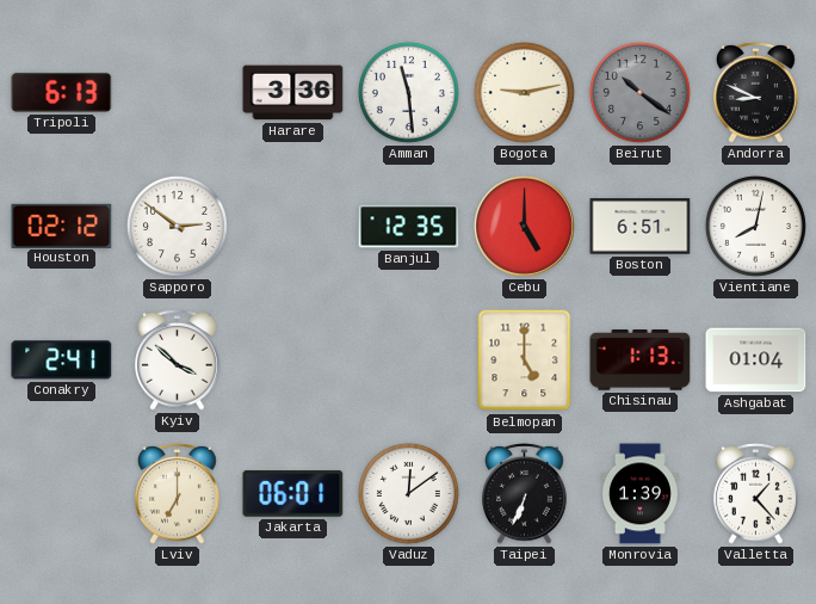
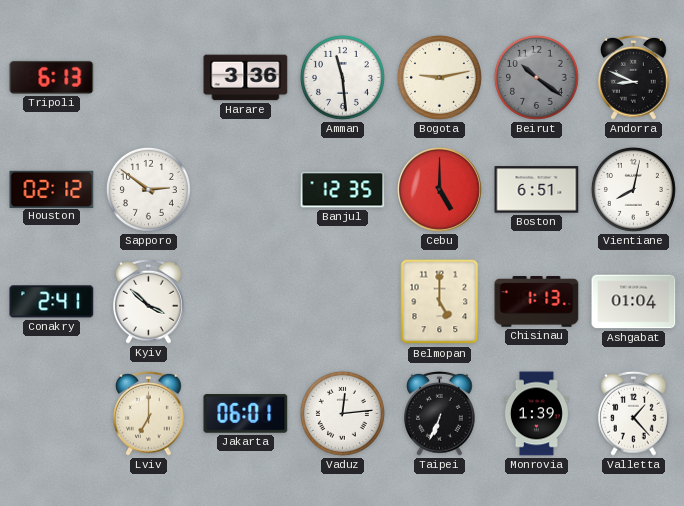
Vaduz: 12:09 -> 12:14 (342, 413)
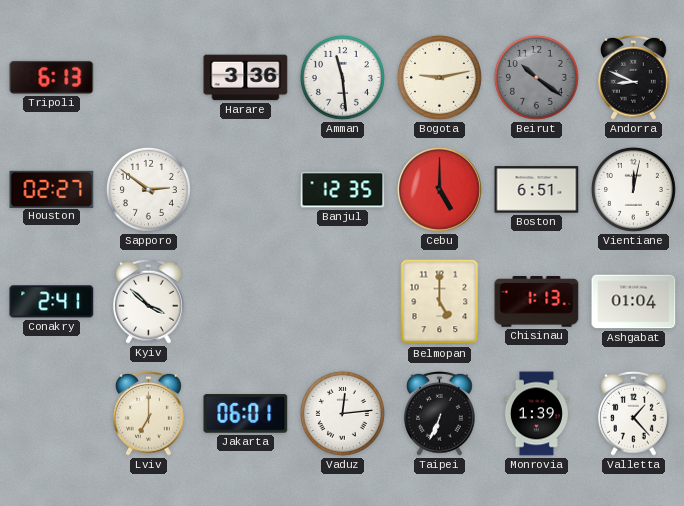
Houston: 02:12 -> 02:27 (52, 189)
Vientiane: 8:02 -> 12:02 (633, 189)
